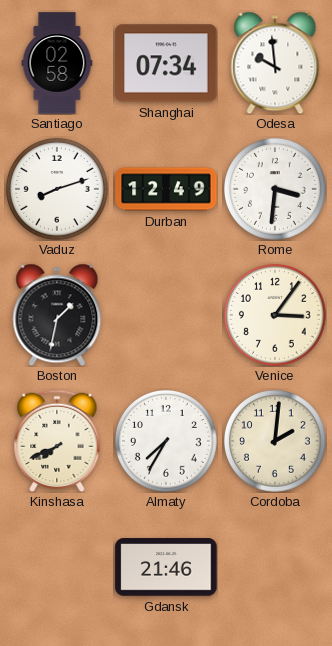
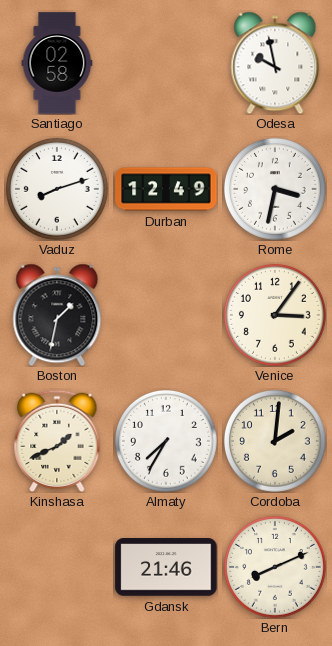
Shanghai: 07:34 -> none (166, 63)
Odesa: 9:59 -> 9:58 (275, 63)
Rome: 3:31 -> 3:32 (275, 189)
Kinshasa: 7:41 -> 1:41 (57, 441)
Bern: none -> 8:11 (275, 567)
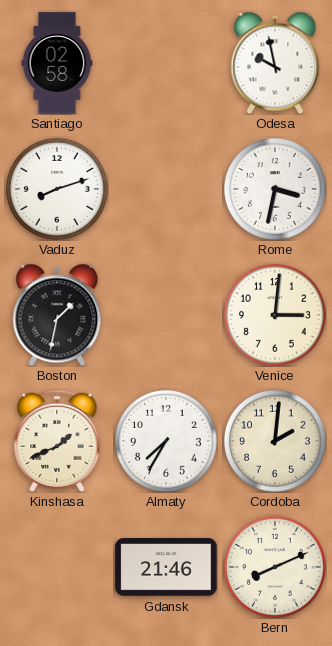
Durban: 12:49 -> none (166, 189)
Venice: 3:06 -> 3:01 (275, 315)
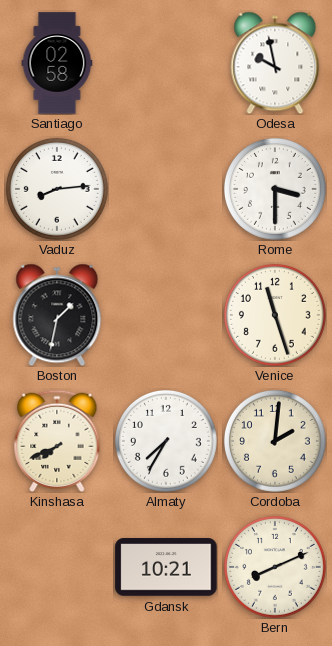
Vaduz: 8:12 -> 8:14 (57, 189)
Rome: 3:32 -> 3:30 (275, 189)
Venice: 3:01 -> 11:27 (275, 315)
Kinshasa: 1:41 -> 7:41 (57, 441)
Gdansk: 21:46 -> 10:21 (166, 567)
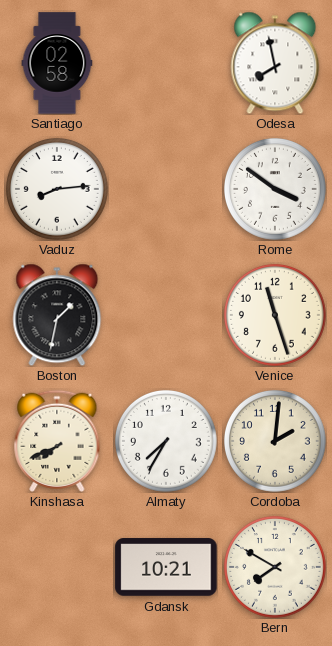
Odesa: 9:58 -> 7:58 (275, 63)
Rome: 3:30 -> 3:51 (275, 189)
Bern: 8:11 -> 7:50 (275, 567)
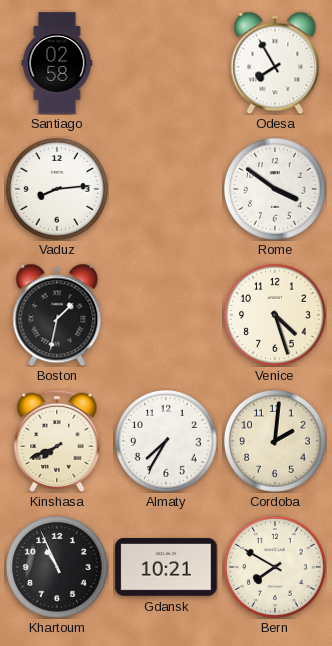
Odesa: 7:58 -> 7:55 (275, 63)
Venice: 11:27 -> 4:27 (275, 315)
Khartoum: none -> 10:56 (57, 567)
